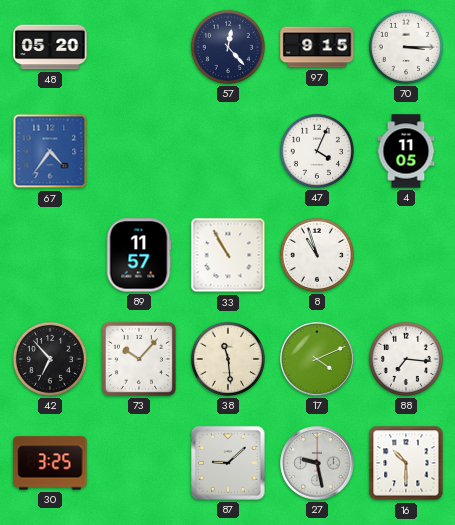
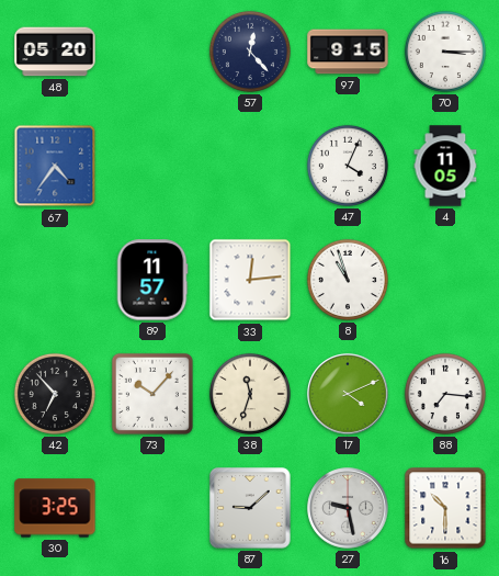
33: 10:55 -> 12:14 (250, 280)
38: 11:29 -> 11:33 (250, 394)
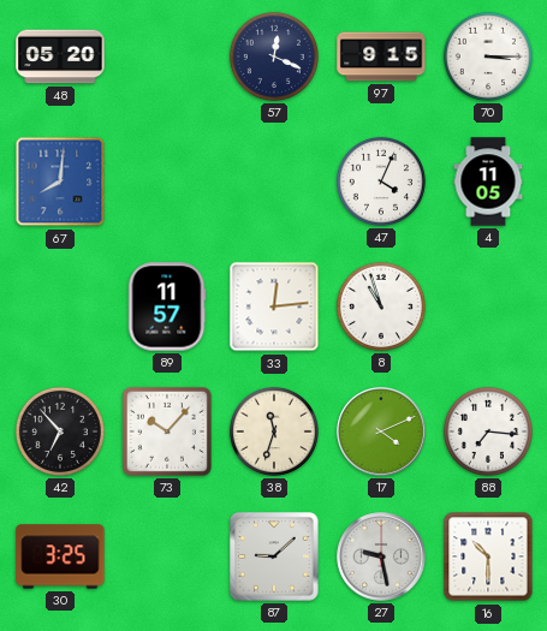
57: 12:23 -> 12:19 (274, 56)
67: 4:36 -> 8:01 (60, 181)
